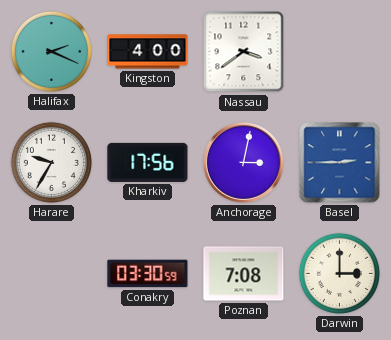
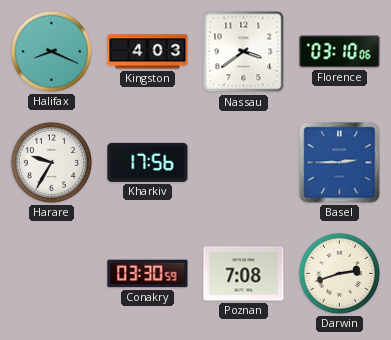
Halifax: 2:19 -> 8:19 (51, 51)
Kingston: 4:00 -> 4:03 (148, 52)
Florence: none -> 03:10 (340, 52)
Anchorage: 3:02 -> none (243, 162)
Darwin: 3:00 -> 2:42 (339, 273)
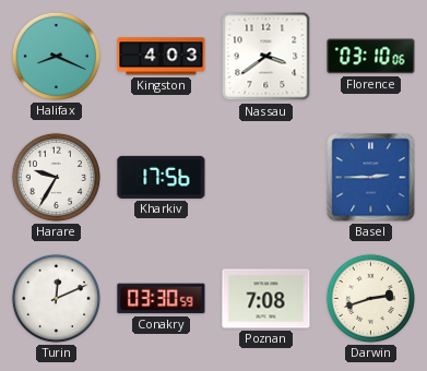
Turin: none -> 12:11 (56, 298)
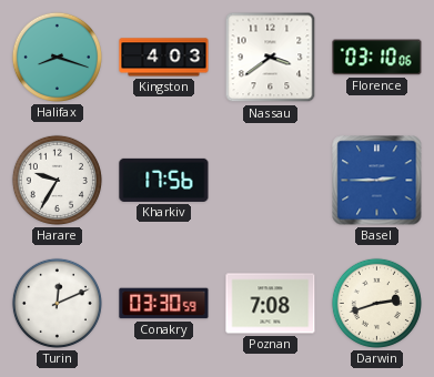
Halifax: 8:19 -> 8:18 (57, 57)
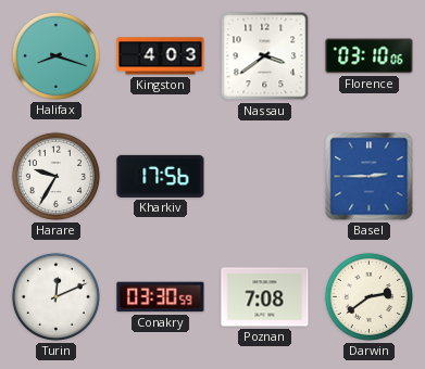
Darwin: 2:42 -> 2:39 (368, 296)
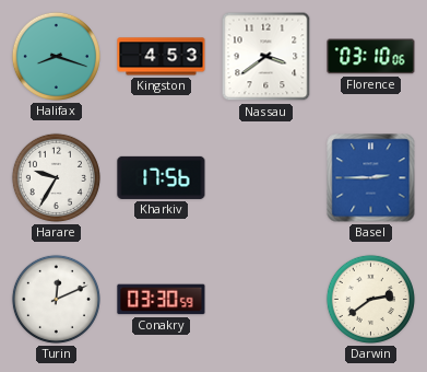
Kingston: 4:03 -> 4:53 (162, 57)
Poznan: 7:08 -> none (265, 297)
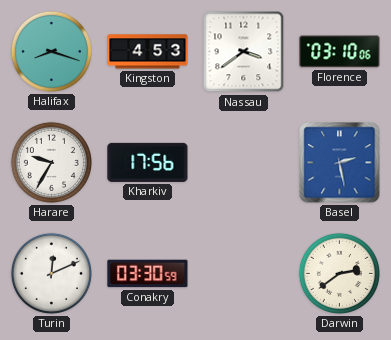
Basel: 2:45 -> 2:28 (340, 163)
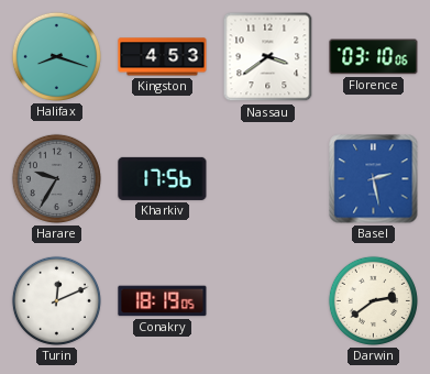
Harare dial: white -> grey (56, 178)
Conakry: 03:30 -> 18:19 (163, 301)
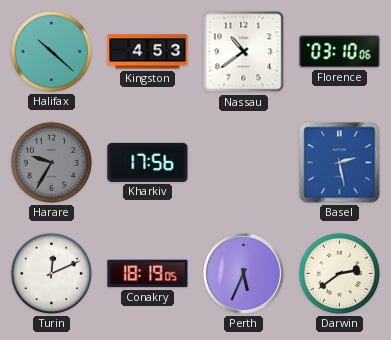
Halifax: 8:18 -> 10:22 (51, 51)
Nassau: 3:39 -> 10:39 (244, 52)
Perth: none -> 5:34 (243, 273)
